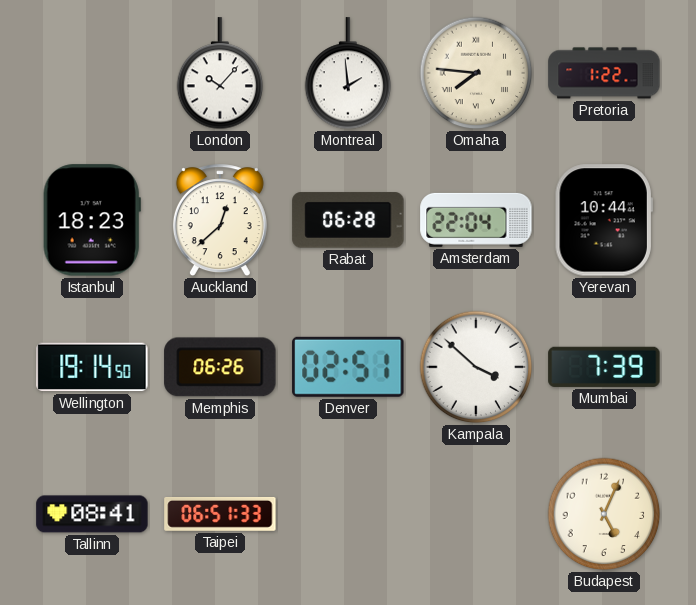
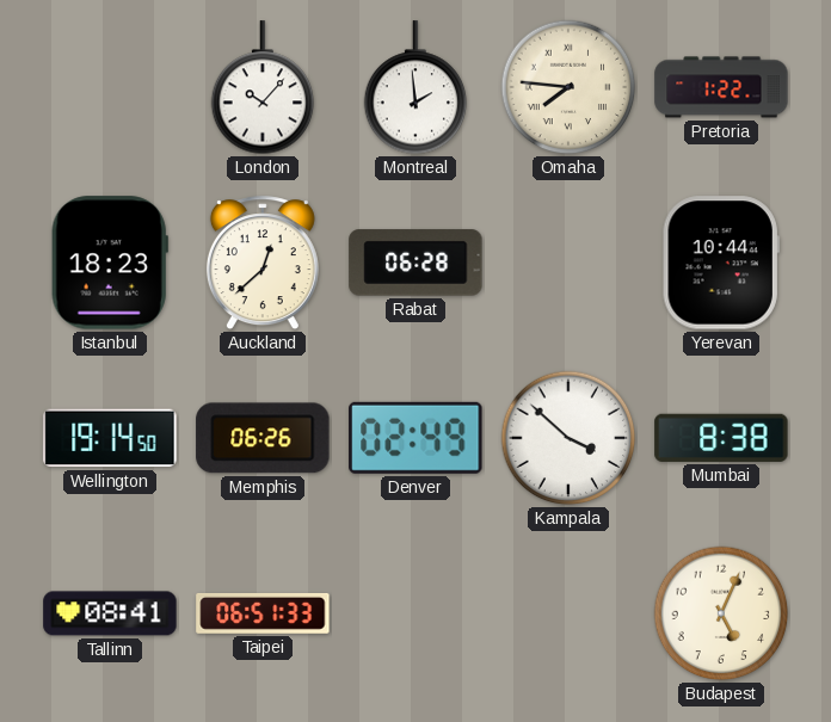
Amsterdam: 22:04 -> none (476, 220)
Denver: 02:51 -> 02:49 (415, 438)
Mumbai: 7:39 -> 8:38 (721, 438)
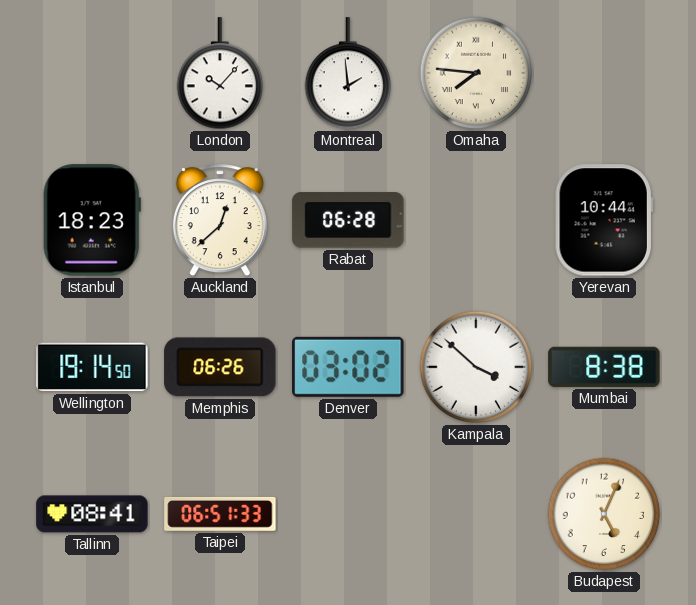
Pretoria: 1:22 -> none (721, 87)
Denver: 02:49 -> 03:02 (348, 367)
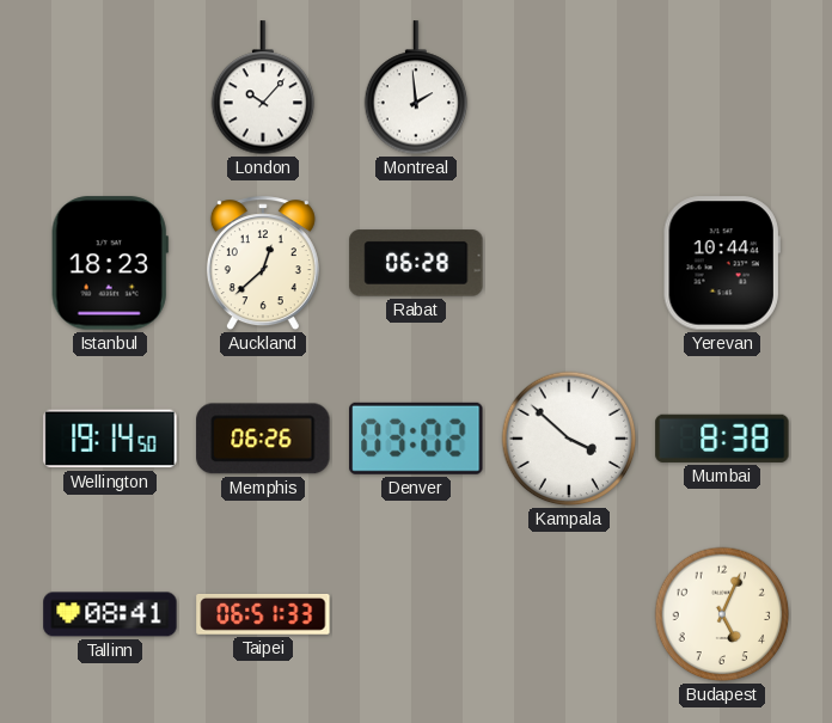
Omaha: 7:46 -> none (476, 73)
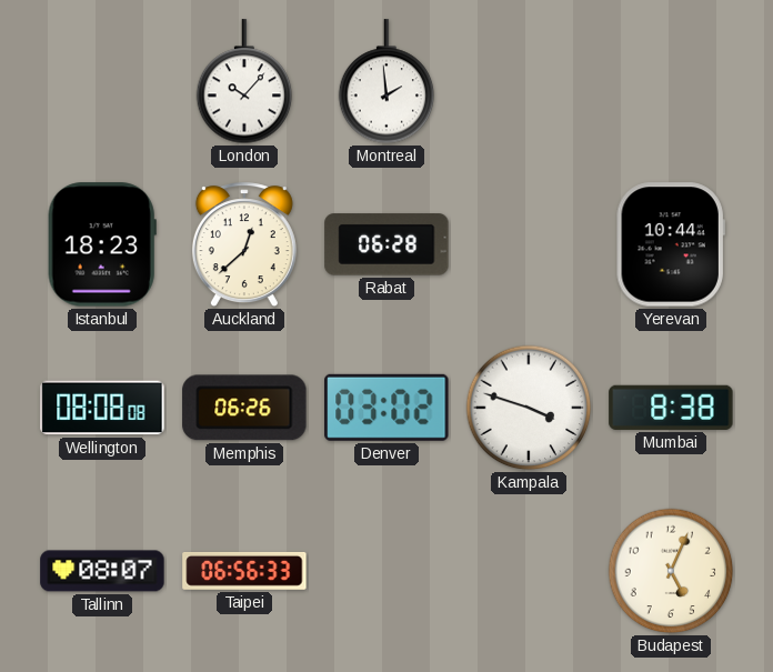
Wellington: 19:14 -> 08:08 (102, 408)
Kampala: 3:52 -> 3:48 (529, 408)
Tallinn: 08:41 -> 08:07 (102, 571)
Taipei: 06:51 -> 06:56 (244, 571)
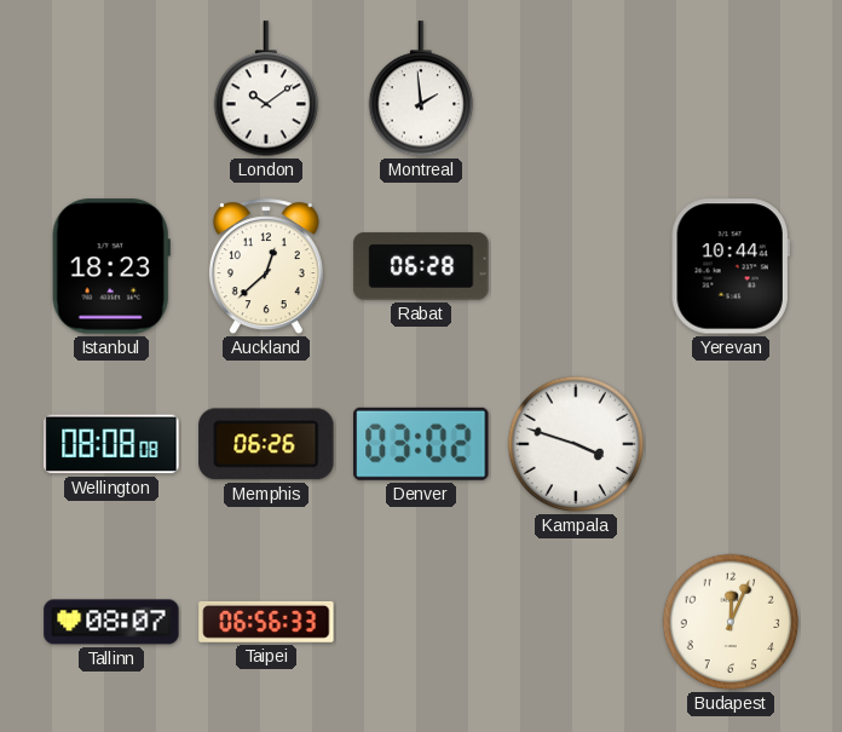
London: 10:07 -> 10:09 (266, 90)
Mumbai: 8:38 -> none (671, 408)
Budapest: 5:04 -> 12:04 (731, 622)
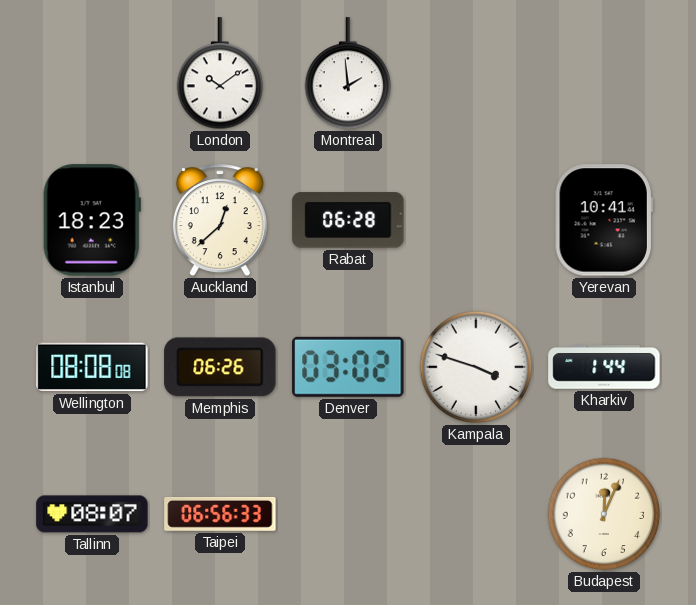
Yerevan: 10:44 -> 10:41 (604, 220)
Kharkiv: none -> 1:44 (604, 368)
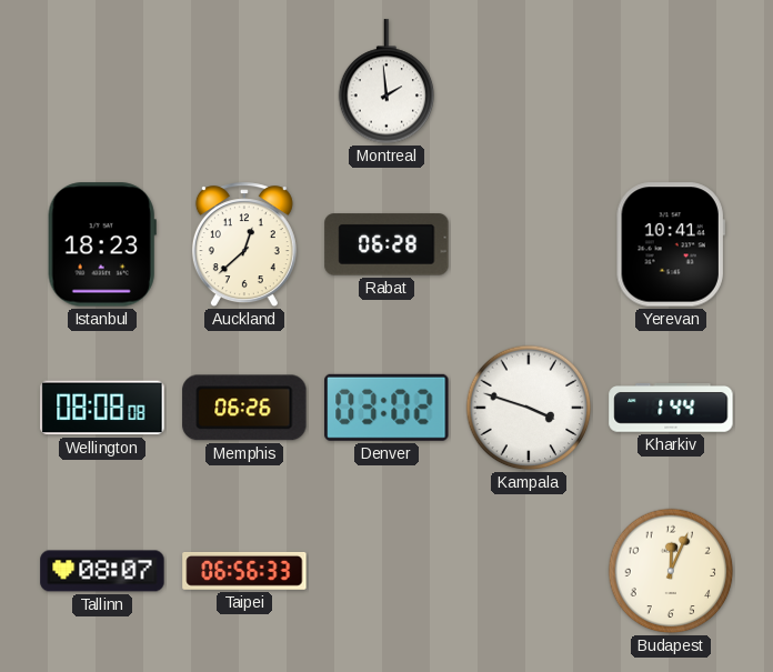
London: 10:09 -> none (220, 74)
